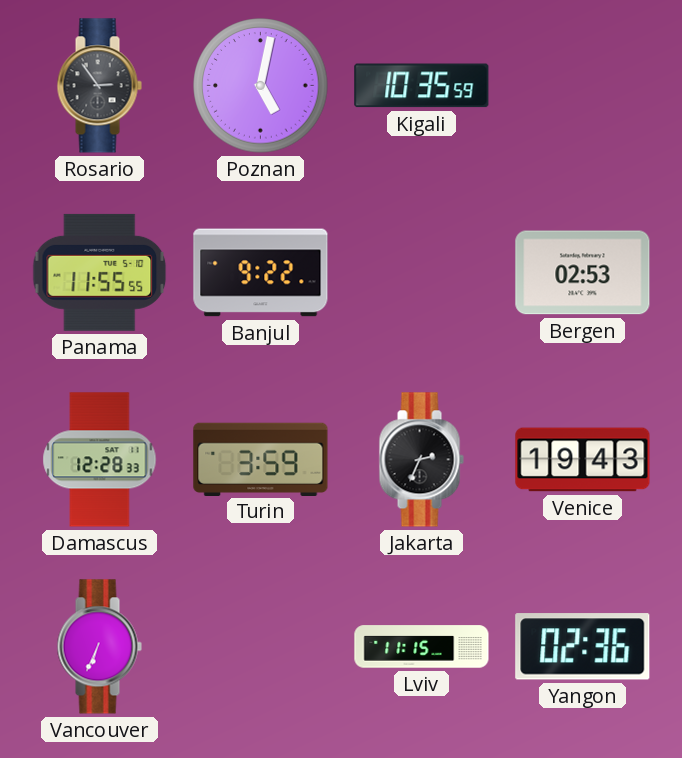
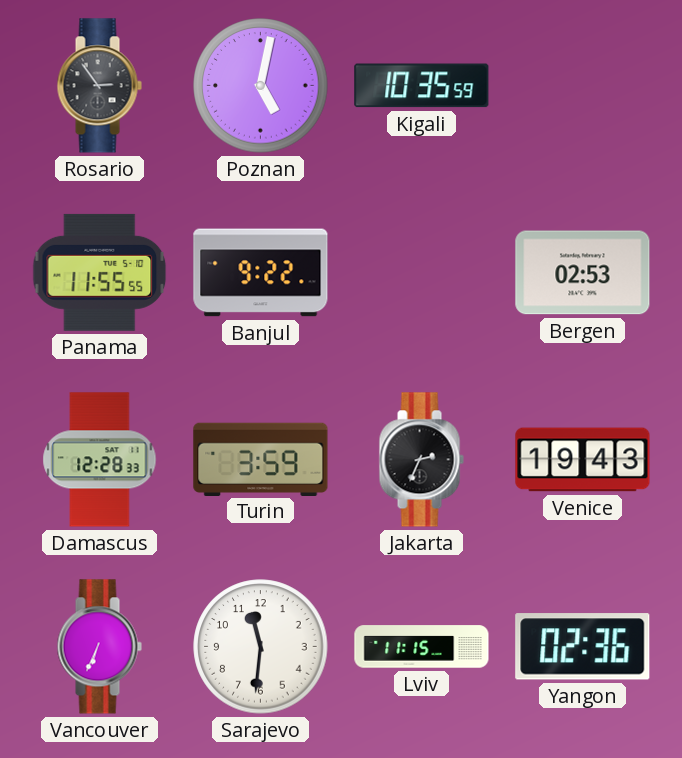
Sarajevo: none -> 11:31 (261, 647)
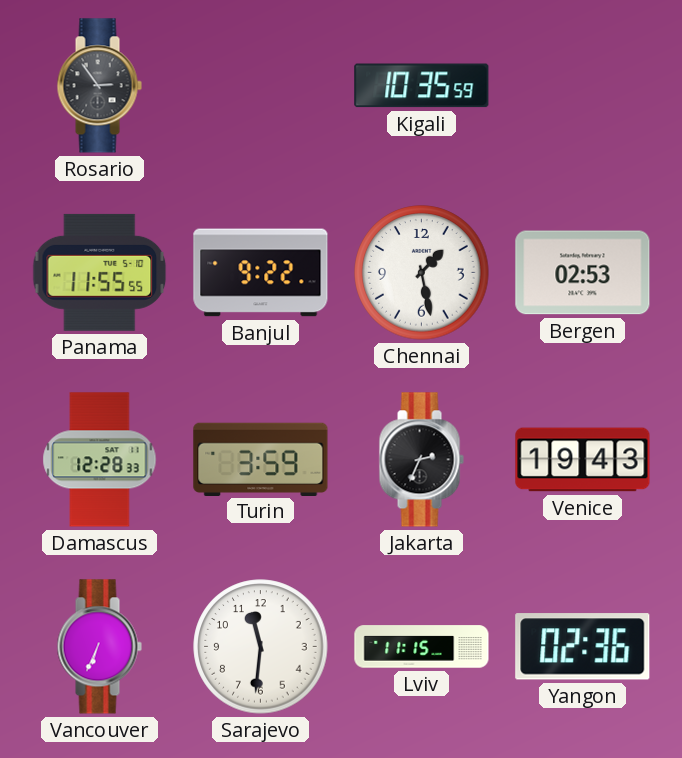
Poznan: 5:02 -> none (261, 86)
Chennai: none -> 1:28 (422, 273)
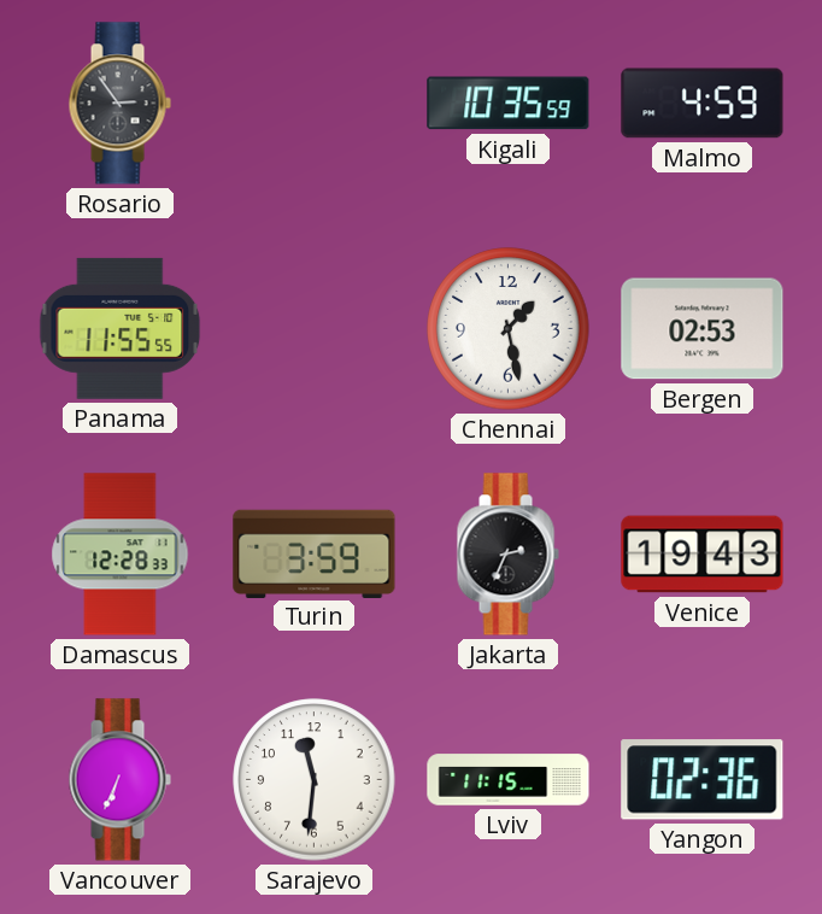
Malmo: none -> 4:59 (703, 104)
Banjul: 9:22 -> none (261, 273)
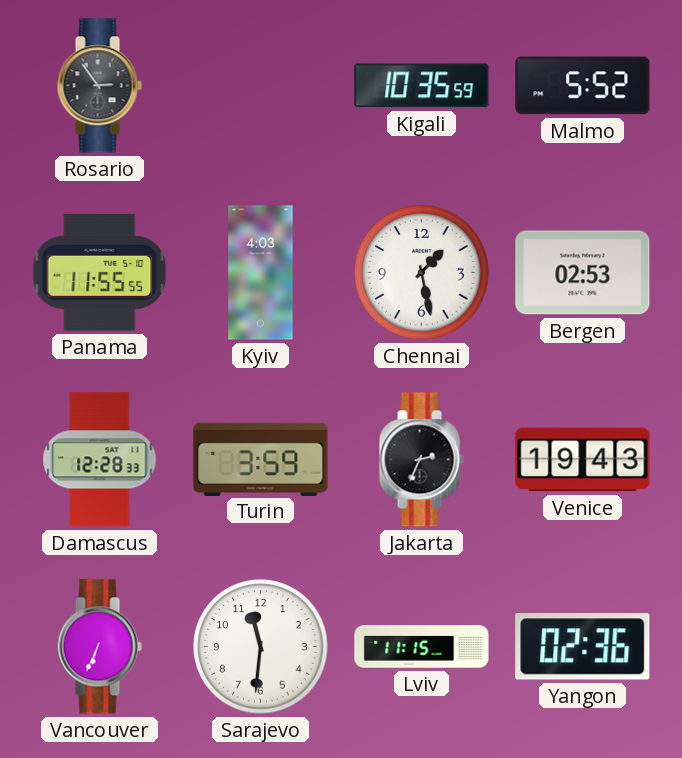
Malmo: 4:59 -> 5:52 (583, 86)
Kyiv: none -> 4:03 (261, 273)
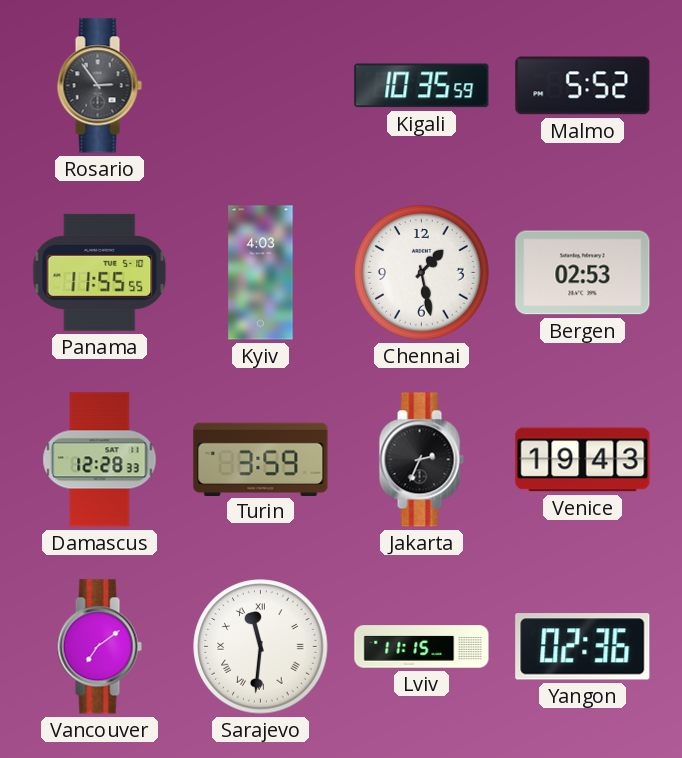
Vancouver: 6:34 -> 7:09 (99, 647)
Sarajevo numerals: Arabic -> Roman (261, 647)
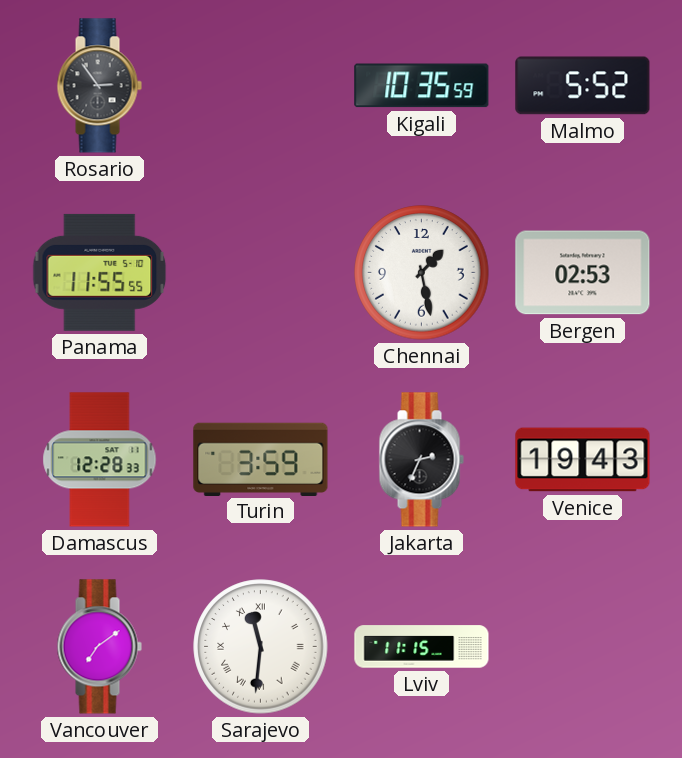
Kyiv: 4:03 -> none (261, 273)
Yangon: 02:36 -> none (583, 647)
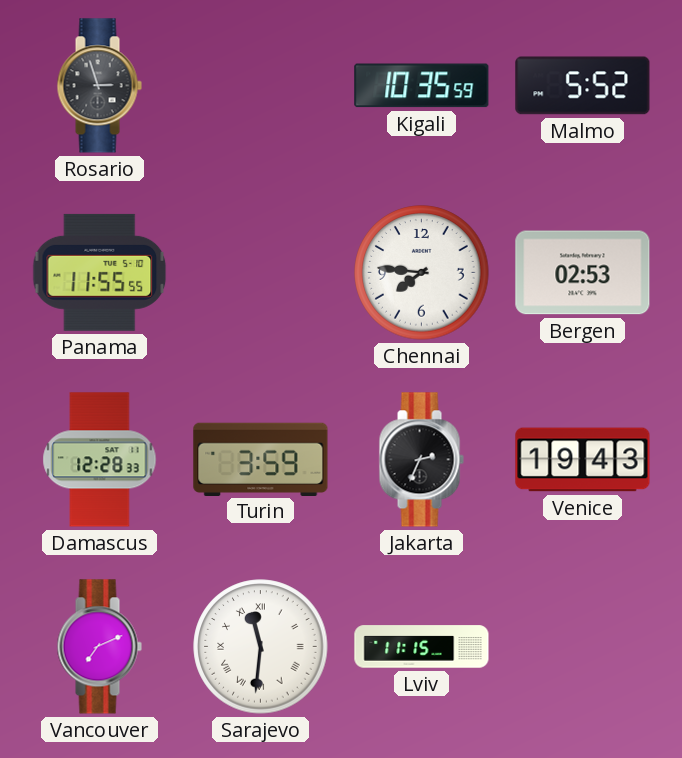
Rosario: 2:54 -> 2:57 (99, 86)
Chennai: 1:28 -> 7:46 (422, 273)
Vancouver: 7:09 -> 7:11 (99, 647)
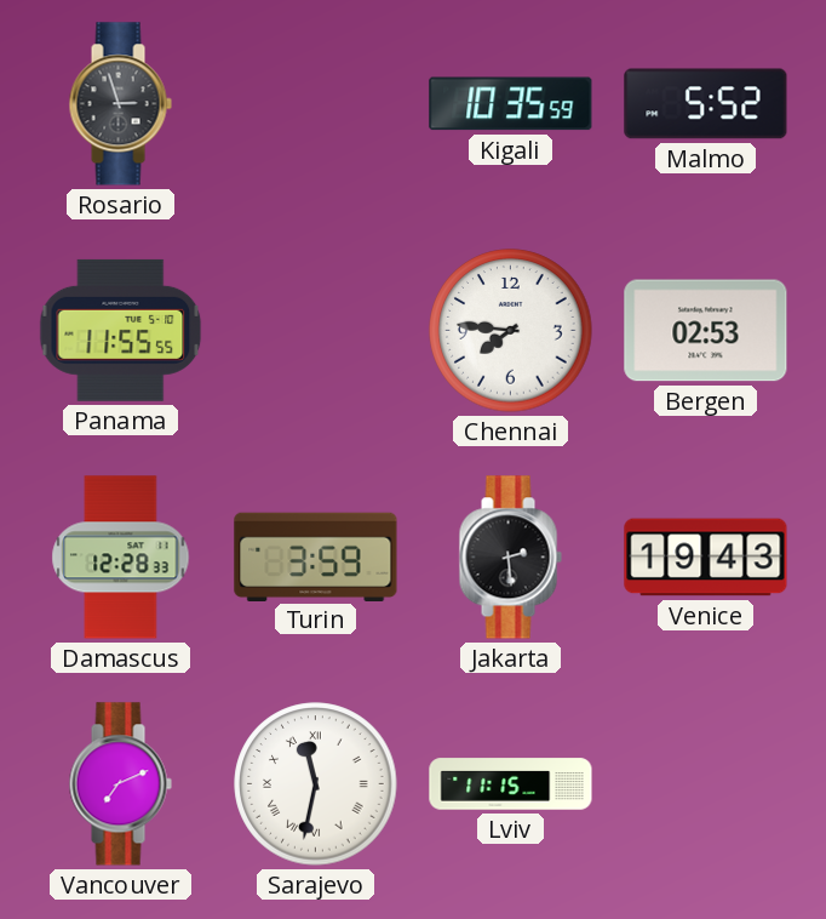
Jakarta: 2:34 -> 2:29 (510, 558)
Sarajevo: 11:31 -> 11:32 (316, 784)
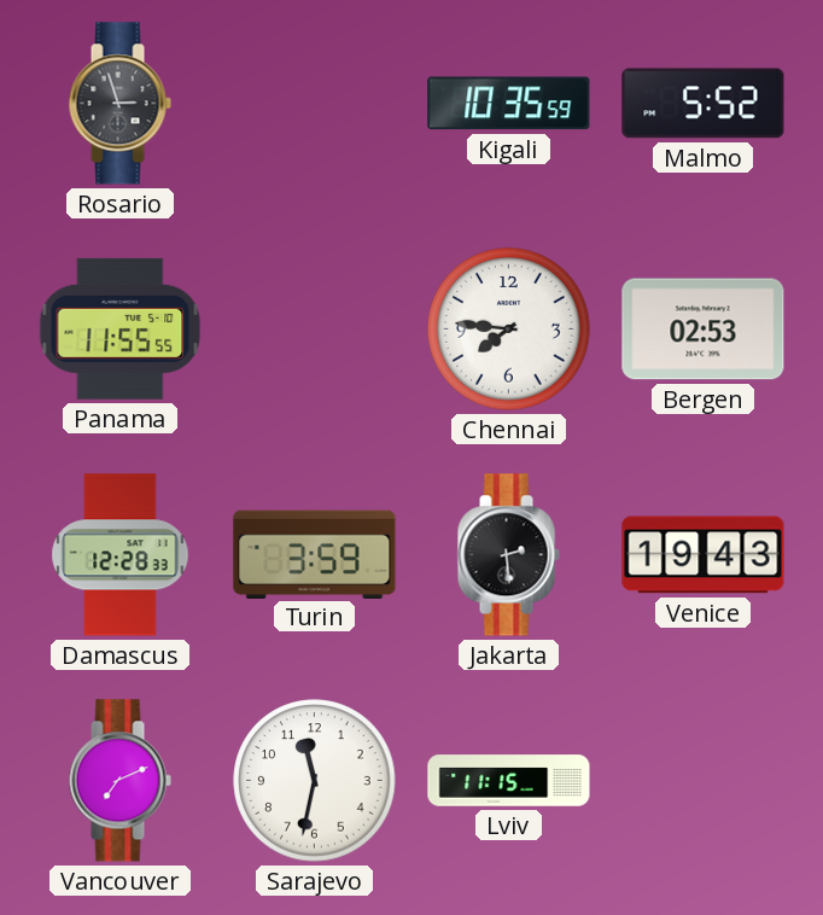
Sarajevo numerals: Roman -> Arabic (315, 781)
